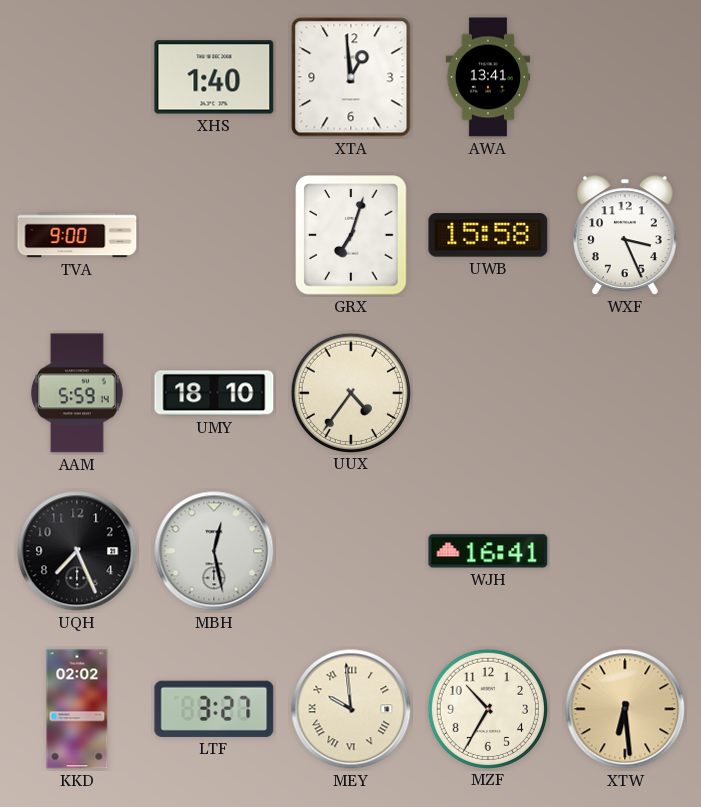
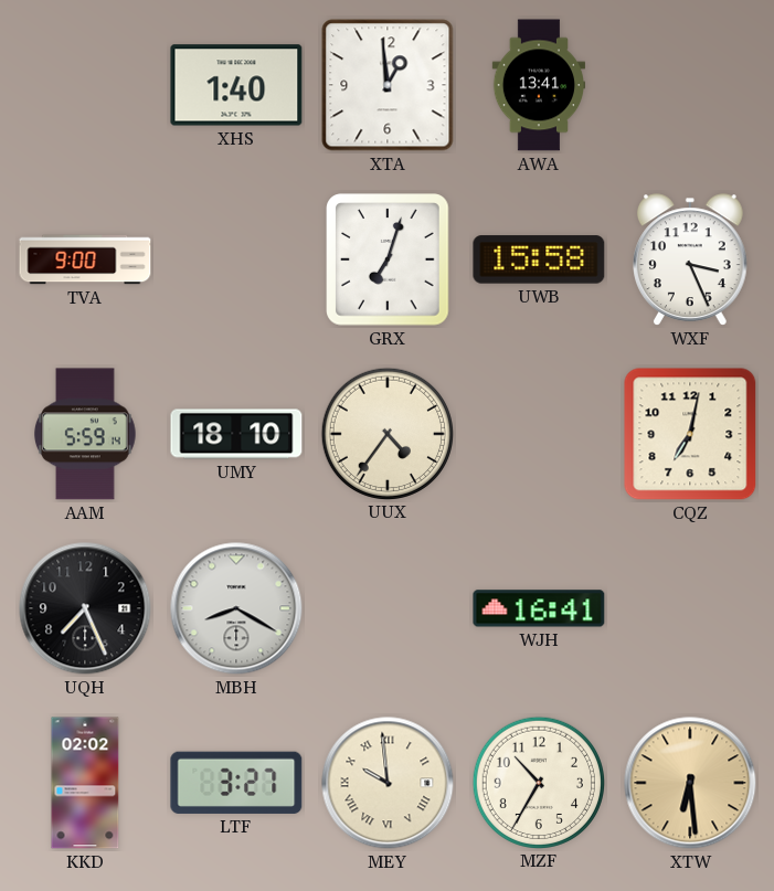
CQZ: none -> 7:02 (690, 434)
MBH: 12:28 -> 8:20 (236, 608)
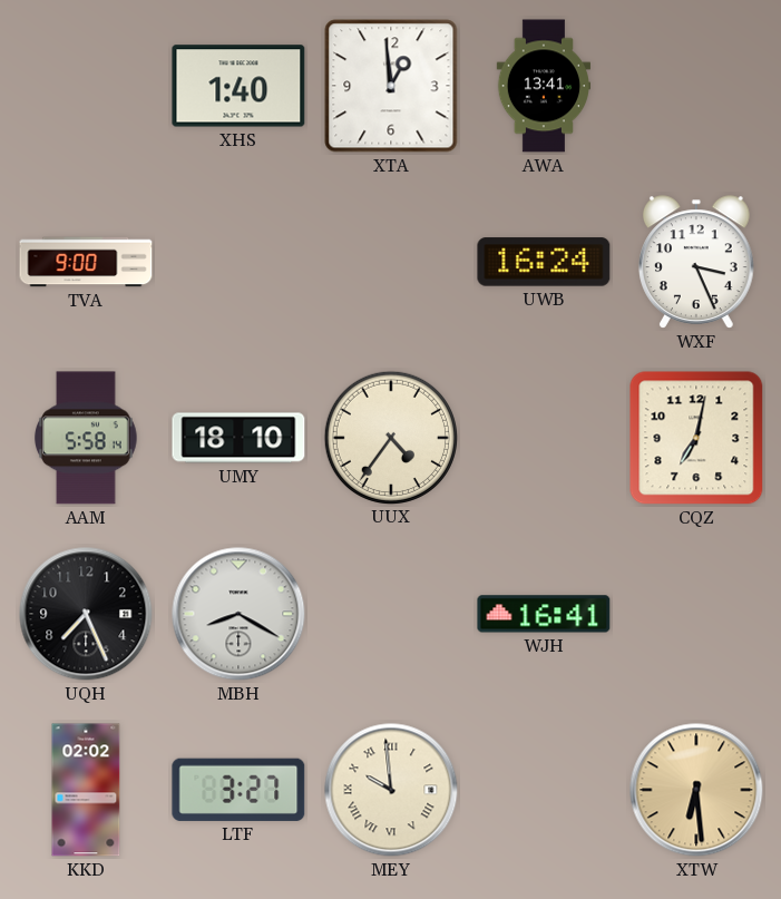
GRX: 7:03 -> none (388, 259)
UWB: 15:58 -> 16:24 (544, 262)
AAM: 5:59 -> 5:58 (87, 438)
MZF: 10:35 -> none (538, 782)
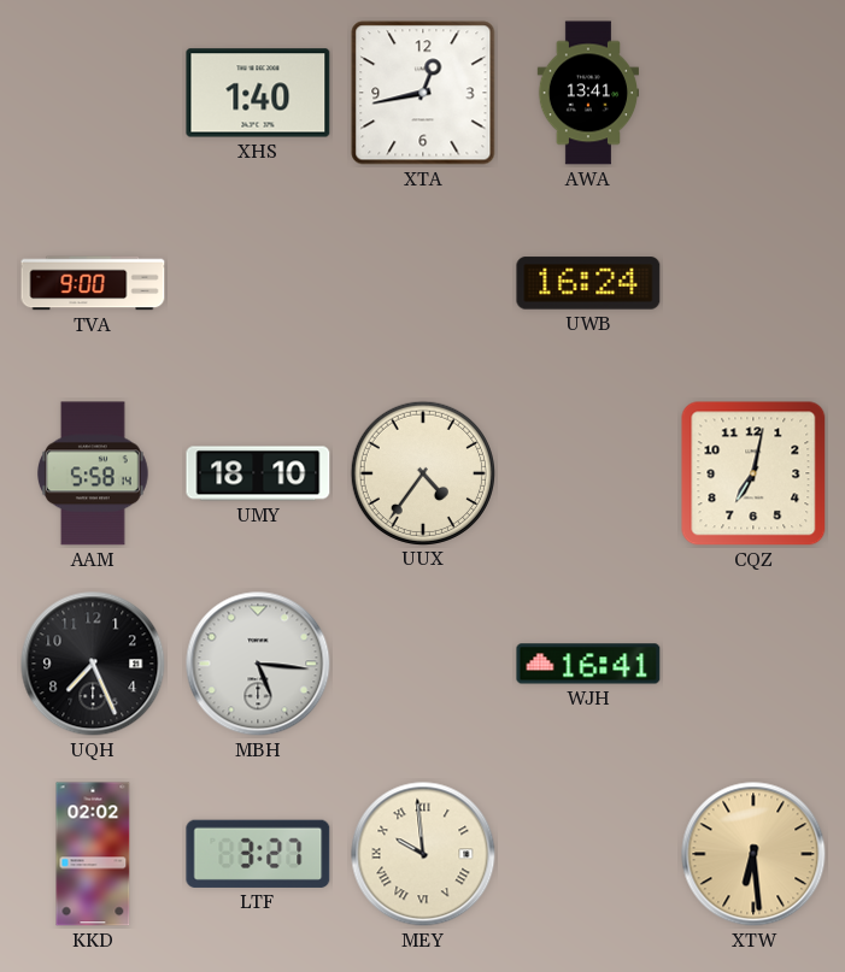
XTA: 12:59 -> 12:43 (423, 93)
WXF: 3:26 -> none (696, 262)
MBH: 8:20 -> 5:16 (258, 664)
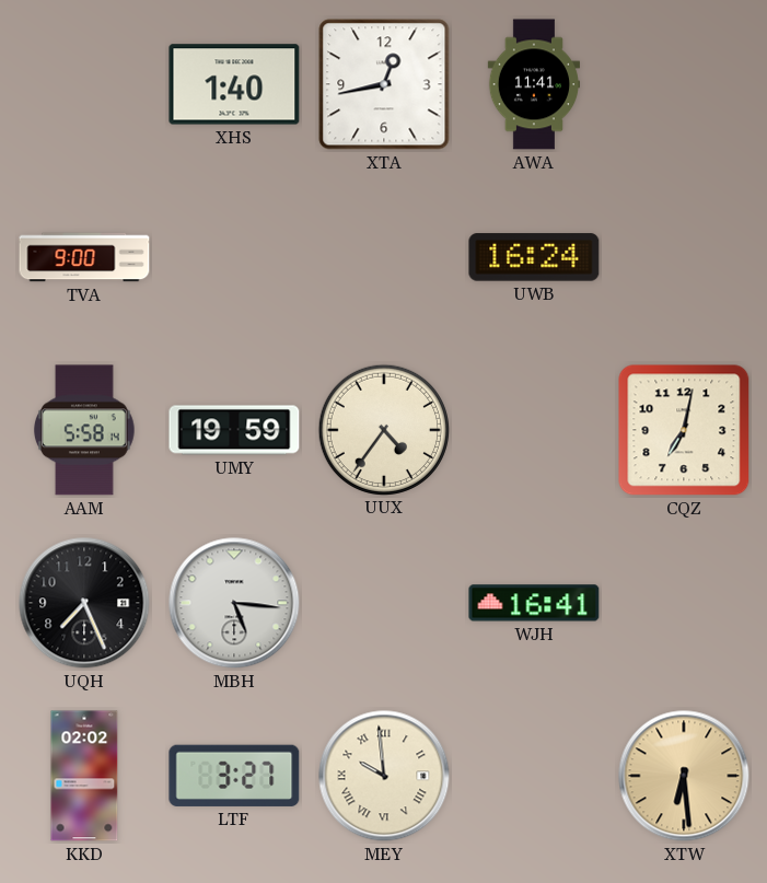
AWA: 13:41 -> 11:41 (533, 84)
UMY: 18:10 -> 19:59 (234, 430)
